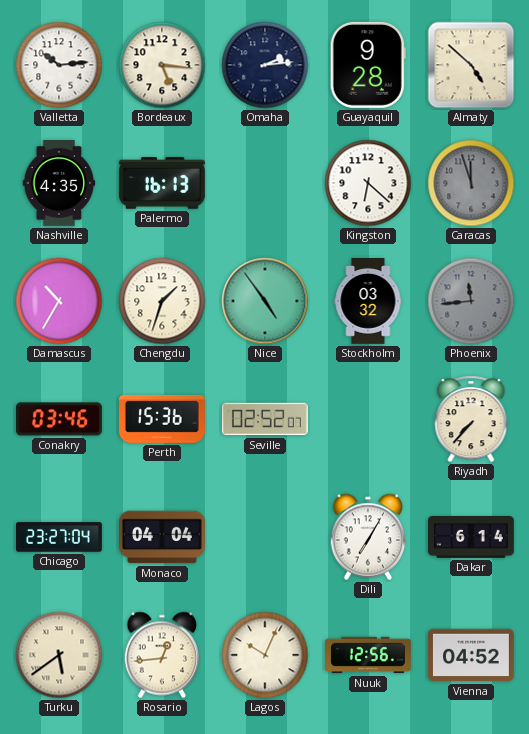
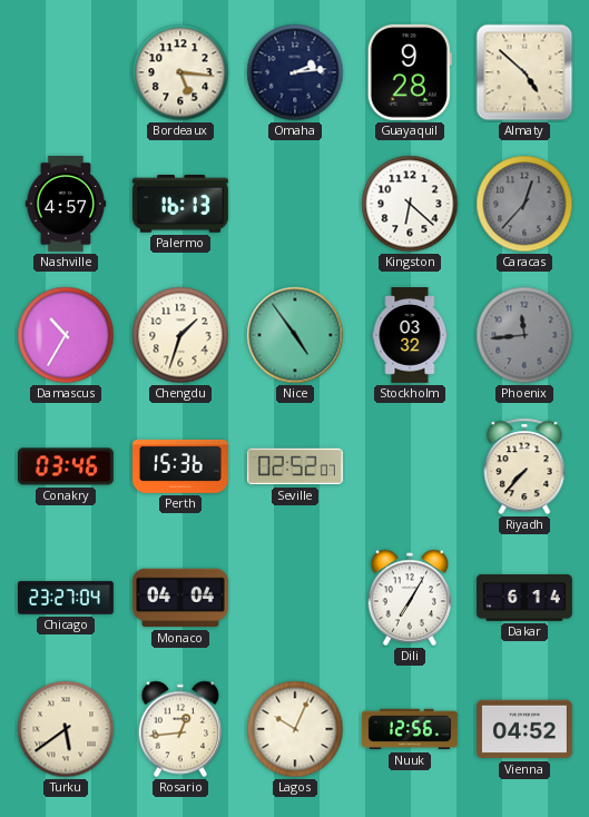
Valletta: 10:14 -> none (59, 65)
Nashville: 4:35 -> 4:57 (66, 204)
Caracas: 11:57 -> 12:37 (524, 204)
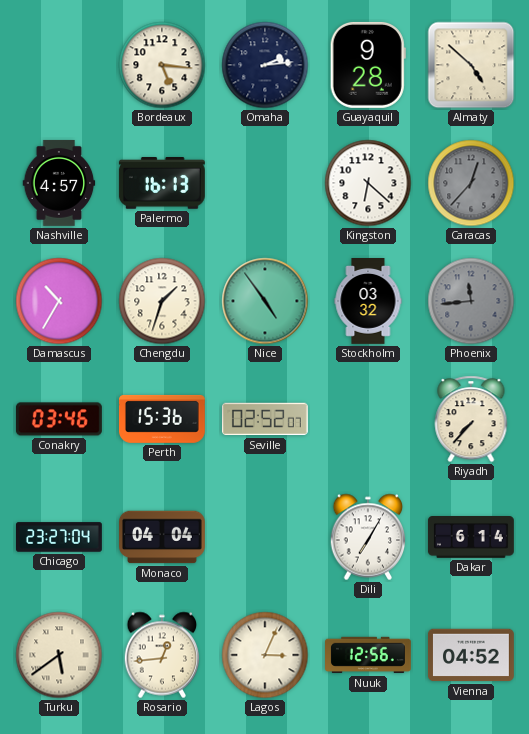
Lagos: 10:04 -> 3:04 (265, 655)
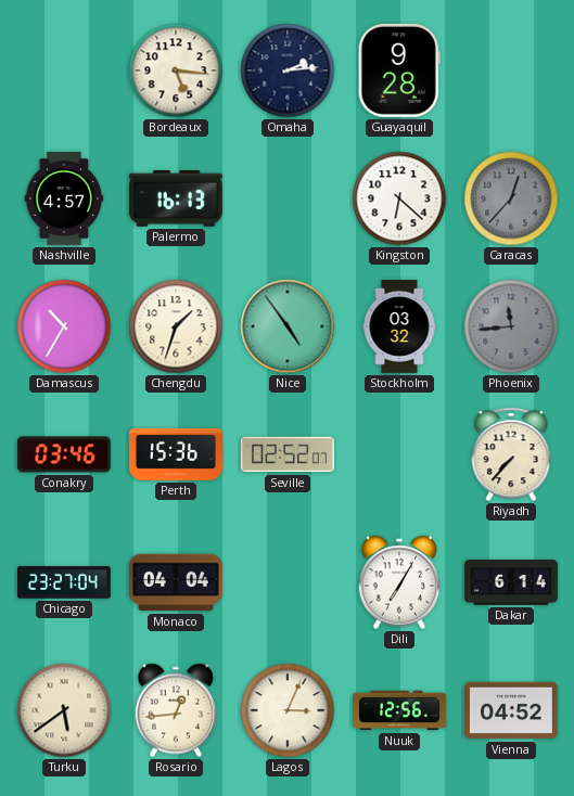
Almaty: 4:52 -> none (471, 65)
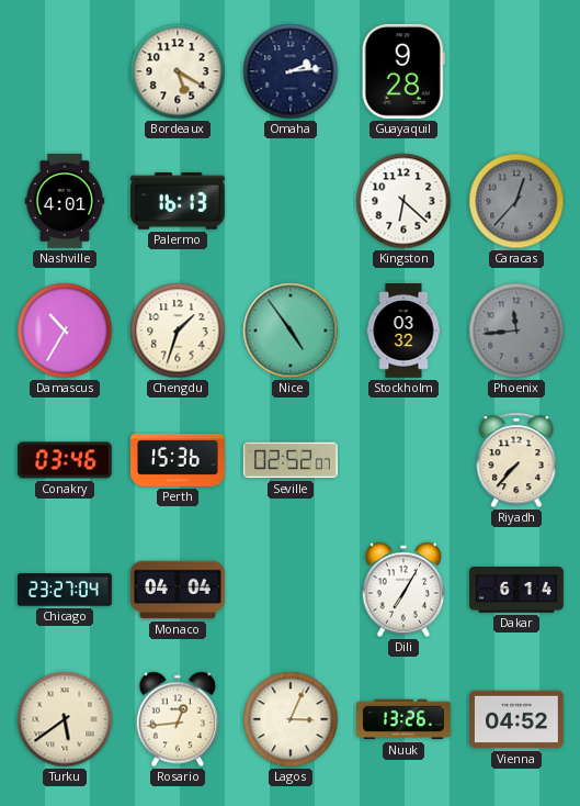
Bordeaux: 5:16 -> 5:20 (178, 71)
Nashville: 4:57 -> 4:01 (65, 201)
Nuuk: 12:56 -> 13:26 (405, 719)
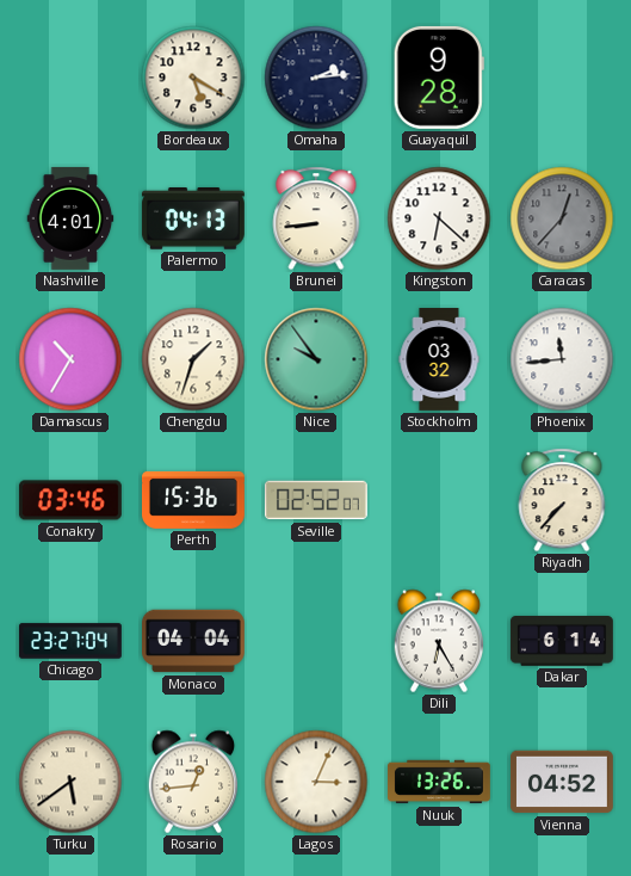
Palermo: 16:13 -> 04:13 (193, 220)
Brunei: none -> 8:44 (316, 218)
Nice: 4:54 -> 9:54 (316, 359)
Phoenix dial: grey -> white (562, 359)
Dili: 7:05 -> 6:25 (439, 641)
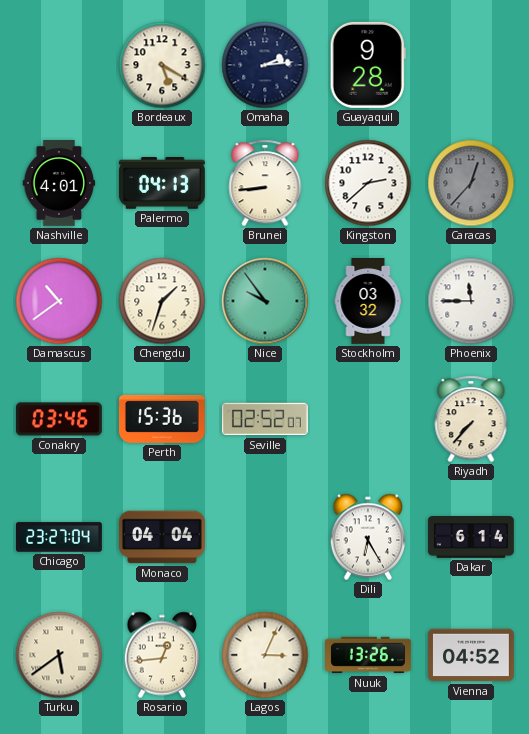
Kingston: 6:22 -> 2:38 (368, 183)
Damascus: 10:35 -> 10:39 (59, 301)
Phoenix: 11:44 -> 11:45 (471, 301)
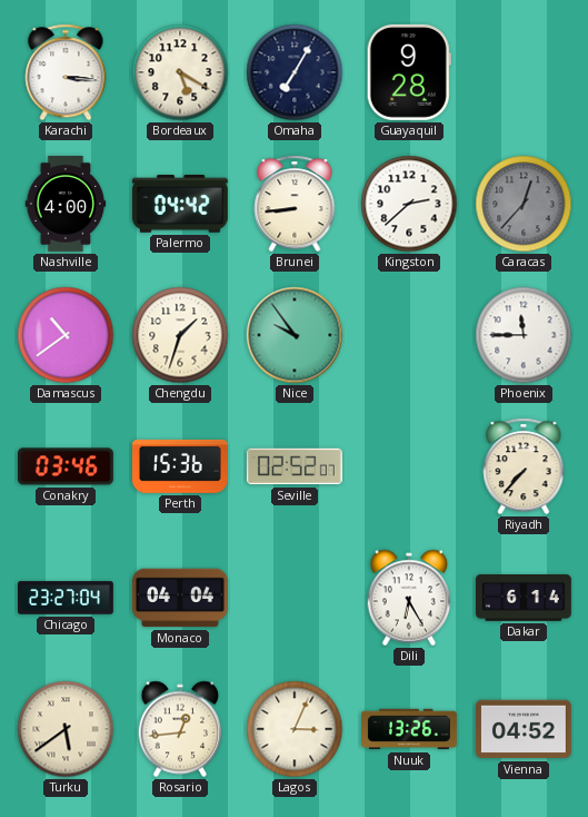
Karachi: none -> 3:16 (66, 72)
Omaha: 2:14 -> 7:05 (295, 72)
Nashville: 4:01 -> 4:00 (66, 204)
Palermo: 04:13 -> 04:42 (180, 205)
Stockholm: 03:32 -> none (368, 302)
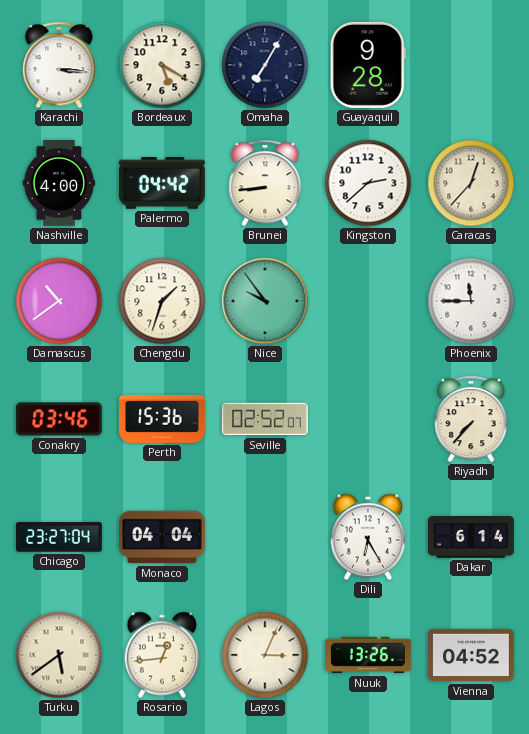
Caracas dial: grey -> cream (471, 183)
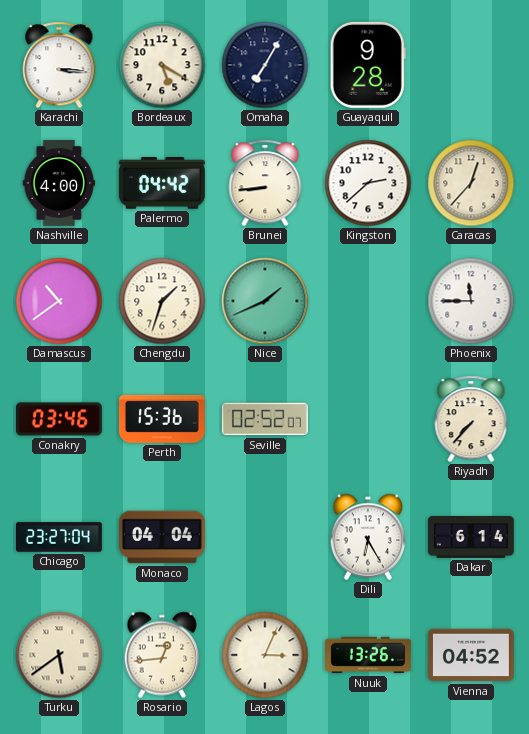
Nice: 9:54 -> 1:41 (265, 301)
